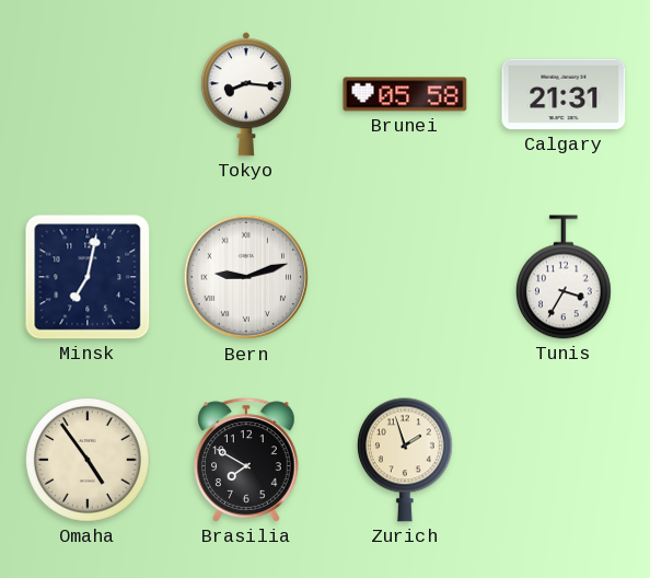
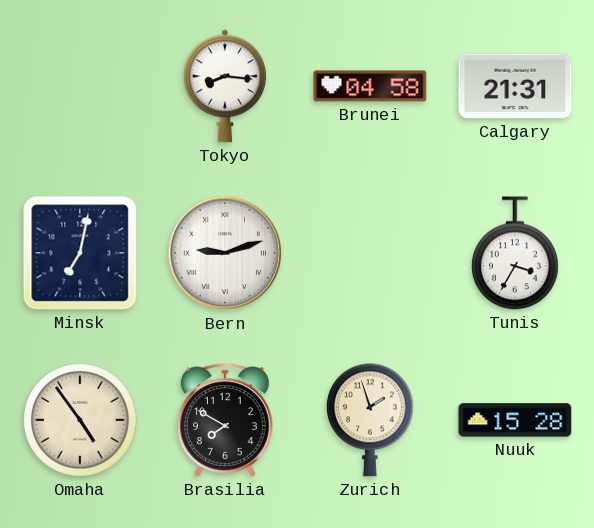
Brunei: 05:58 -> 04:58 (370, 86)
Nuuk: none -> 15:28 (515, 420)
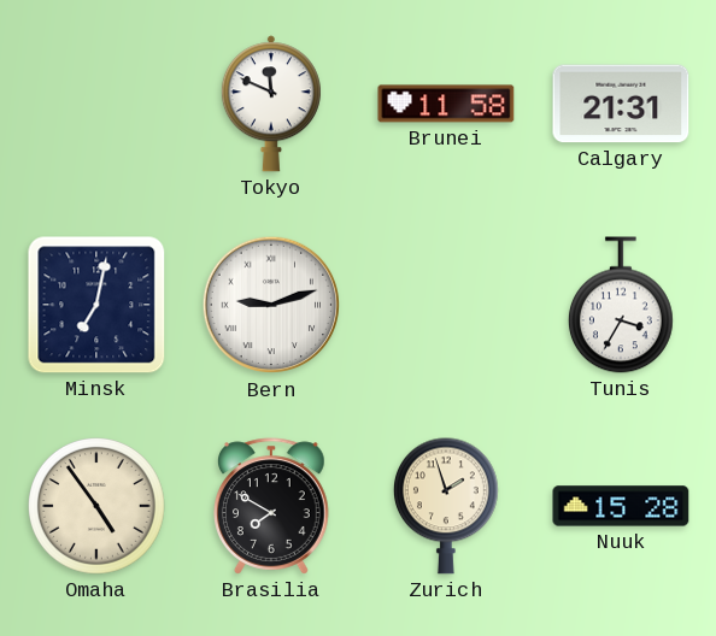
Tokyo: 8:16 -> 11:49 (271, 104)
Brunei: 04:58 -> 11:58 (446, 104)
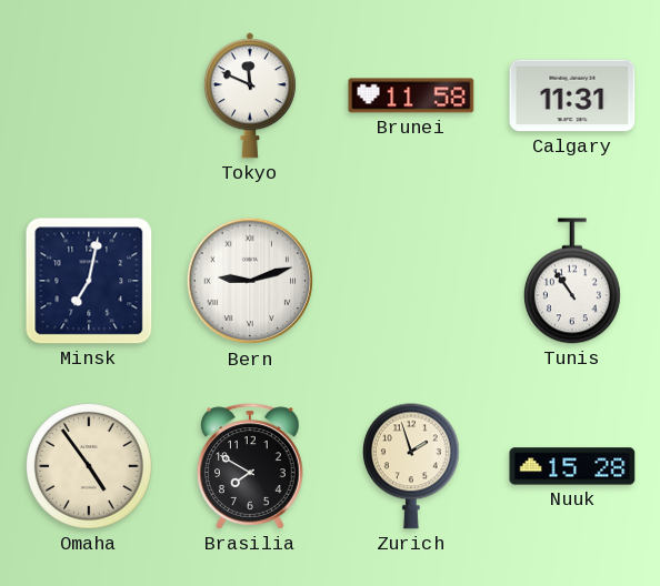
Calgary: 21:31 -> 11:31 (572, 95)
Tunis: 3:35 -> 10:54 (572, 281)
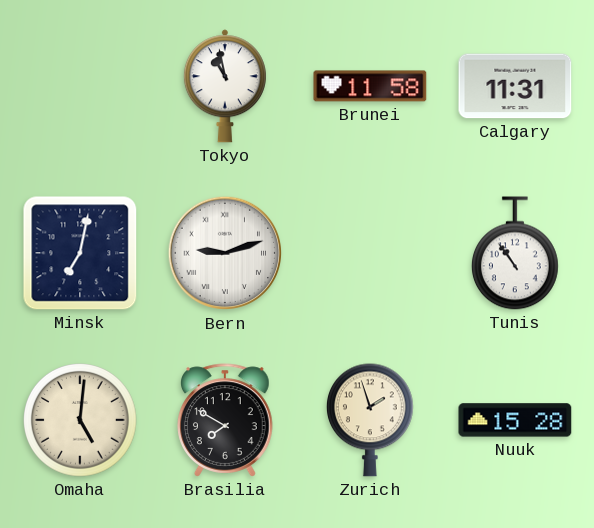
Tokyo: 11:49 -> 10:58 (225, 86)
Omaha: 4:54 -> 5:01 (81, 421)
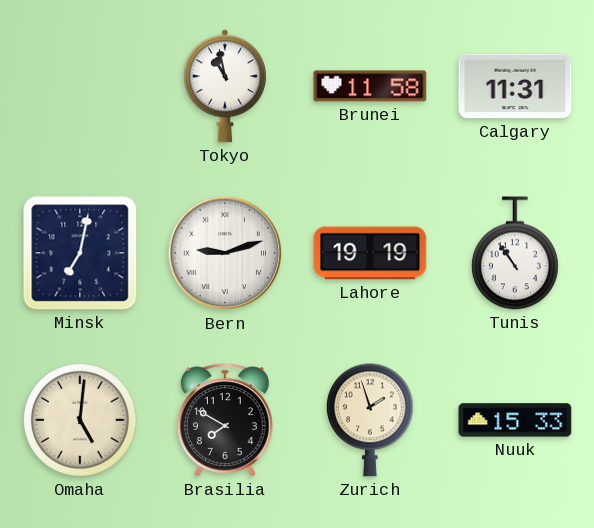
Lahore: none -> 19:19 (370, 253)
Nuuk: 15:28 -> 15:33 (515, 420)
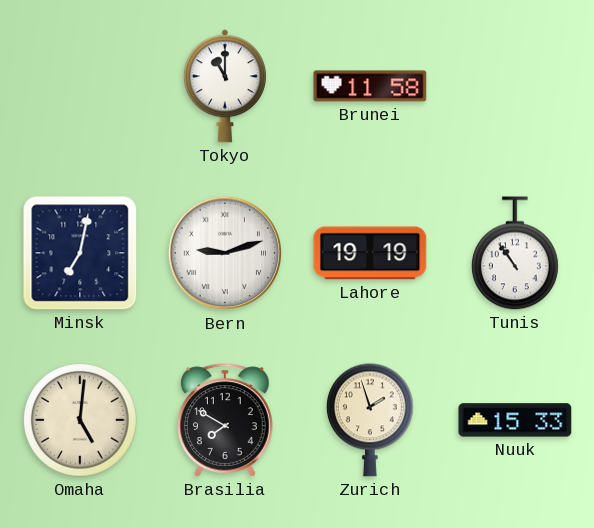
Tokyo: 10:58 -> 11:00 (225, 86)
Calgary: 11:31 -> none (515, 86)
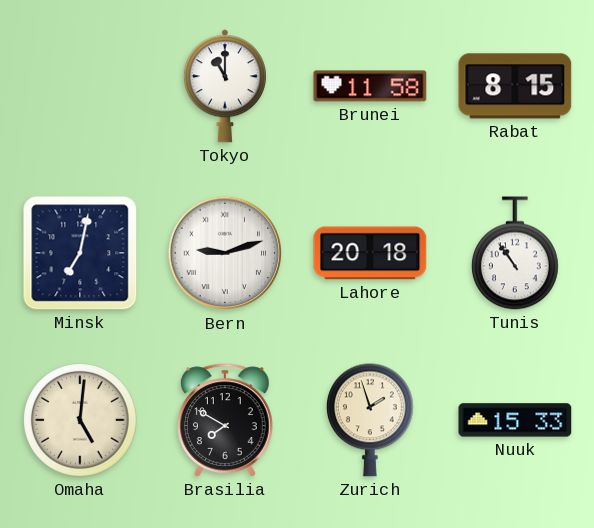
Rabat: none -> 8:15 (515, 86)
Lahore: 19:19 -> 20:18 (370, 253)
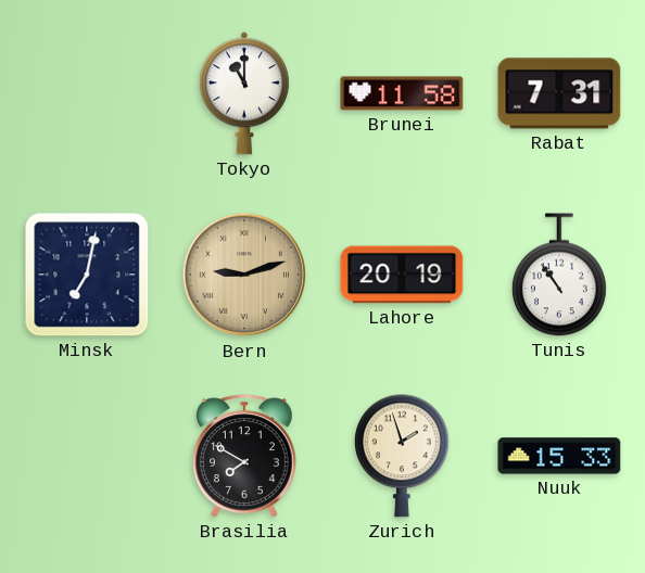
Rabat: 8:15 -> 7:31 (559, 93)
Bern dial: white -> champagne (244, 275)
Lahore: 20:18 -> 20:19 (402, 275)
Omaha: 5:01 -> none (81, 421)
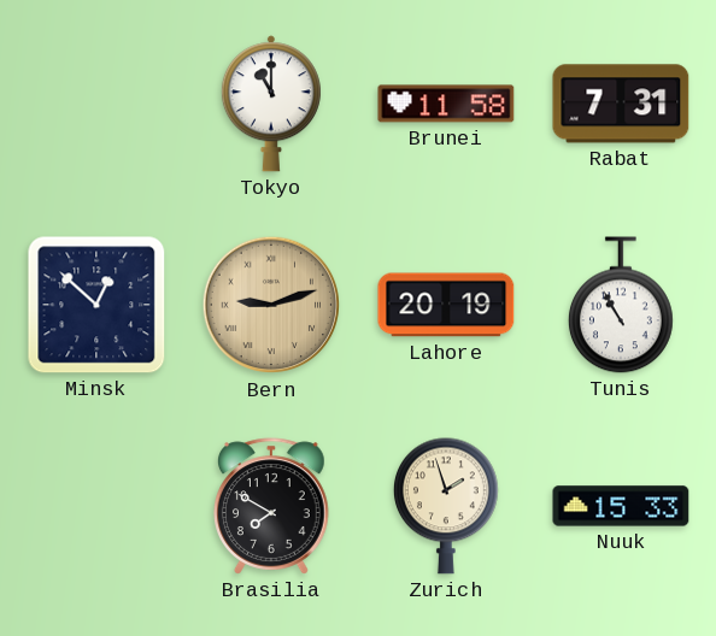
Minsk: 7:02 -> 12:52 (96, 305)
Tunis: 10:54 -> 10:55 (621, 305)
